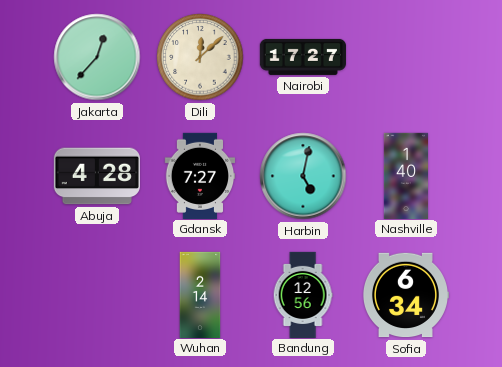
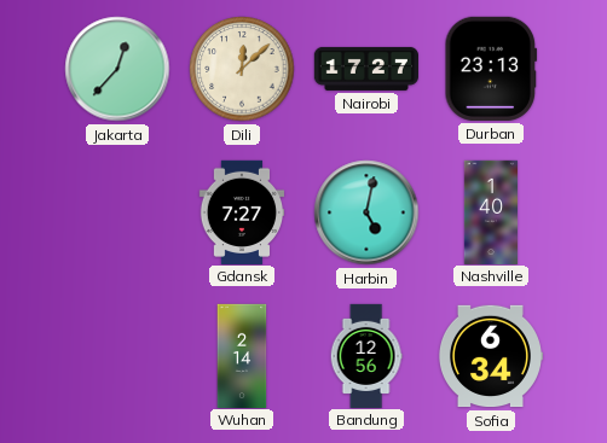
Durban: none -> 23:13 (491, 69)
Abuja: 4:28 -> none (97, 176)
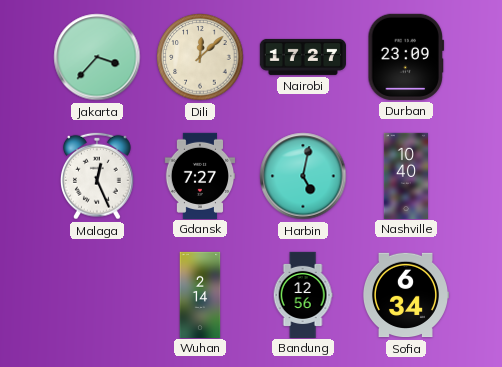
Jakarta: 12:37 -> 3:37 (97, 57)
Durban: 23:13 -> 23:09 (406, 57)
Malaga: none -> 12:26 (98, 176)
Nashville: 1:40 -> 10:40 (406, 175)
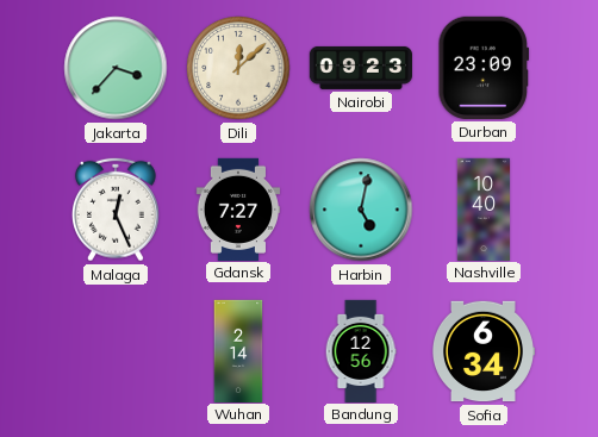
Nairobi: 17:27 -> 09:23 (361, 68)
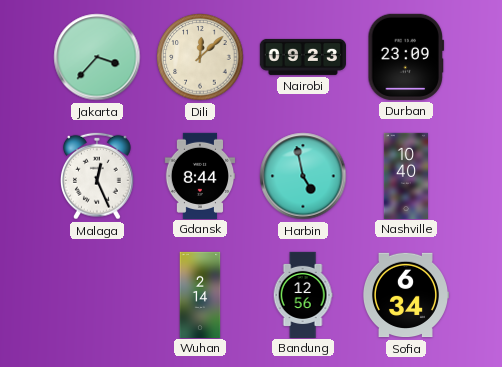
Gdansk: 7:27 -> 8:44 (200, 175)
Harbin: 5:02 -> 4:58 (303, 176)
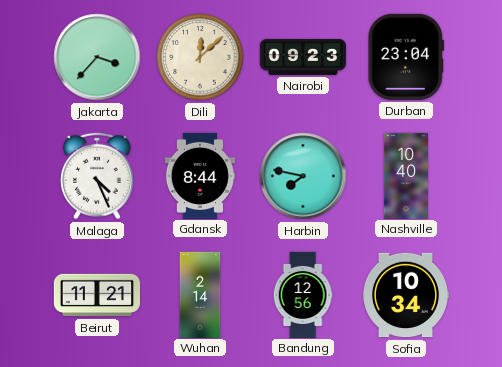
Durban: 23:09 -> 23:04 (406, 57)
Malaga: 12:26 -> 4:26 (98, 176)
Harbin: 4:58 -> 7:47 (303, 176)
Beirut: none -> 11:21 (96, 295)
Sofia: 6:34 -> 10:34 (405, 295)
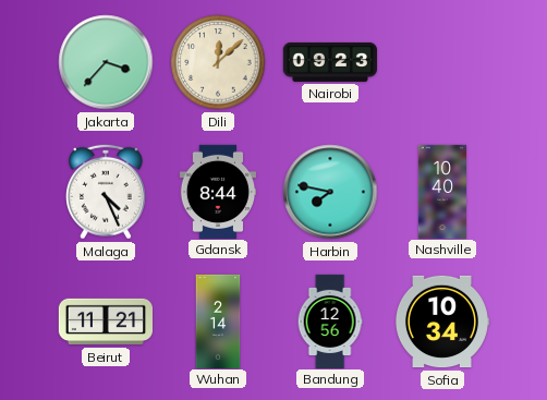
Durban: 23:04 -> none (406, 57)
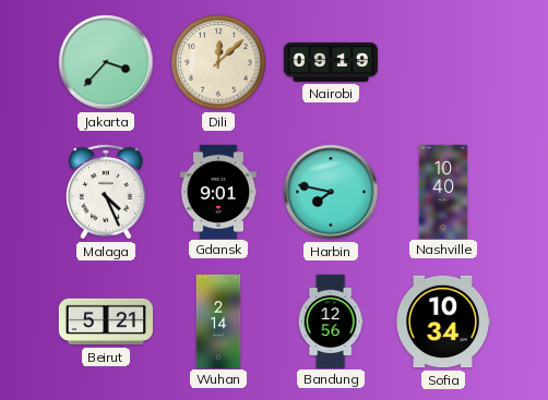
Nairobi: 09:23 -> 09:19 (331, 62)
Gdansk: 8:44 -> 9:01 (218, 191)
Beirut: 11:21 -> 5:21 (105, 322)
